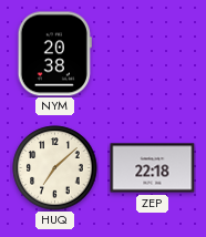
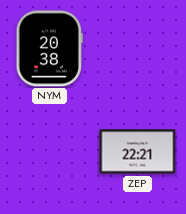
HUQ: 7:08 -> none (55, 168)
ZEP: 22:18 -> 22:21 (138, 152)
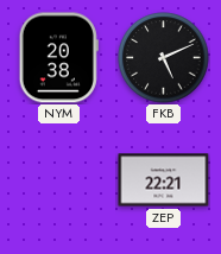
FKB: none -> 5:11 (164, 58)
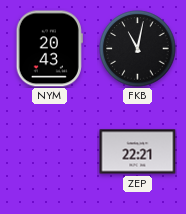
NYM: 20:38 -> 20:43 (49, 49)
FKB: 5:11 -> 11:02 (138, 49)
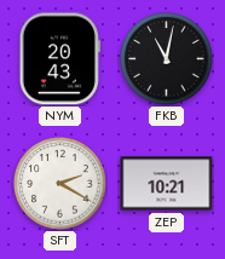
SFT: none -> 2:20 (60, 184)
ZEP: 22:21 -> 10:21 (167, 184)
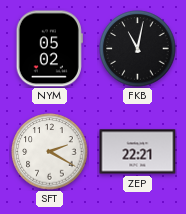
NYM: 20:43 -> 05:02 (49, 49)
ZEP: 10:21 -> 22:21 (138, 152)
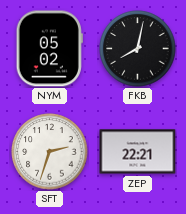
FKB: 11:02 -> 8:02 (138, 49)
SFT: 2:20 -> 2:33 (50, 152)
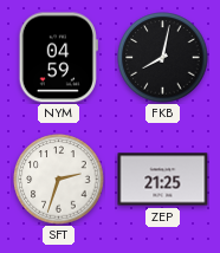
NYM: 05:02 -> 04:59 (58, 58)
ZEP: 22:21 -> 21:25 (163, 180)
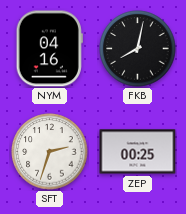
NYM: 04:59 -> 04:16 (49, 49)
ZEP: 21:25 -> 00:25 (138, 152)
